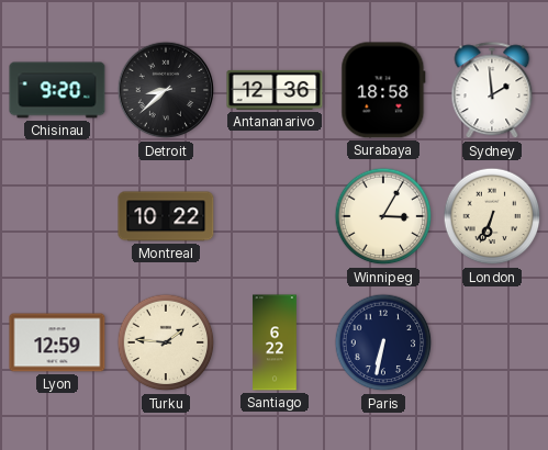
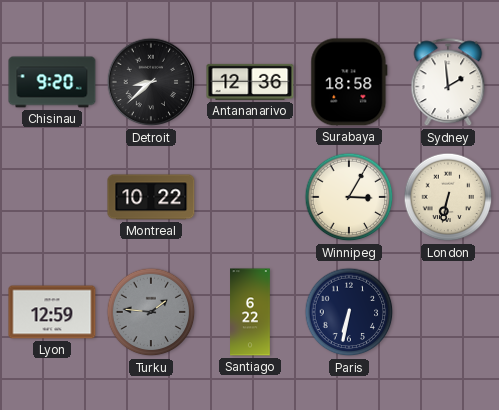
London: 6:34 -> 6:32 (448, 197)
Turku dial: cream -> grey (151, 312)
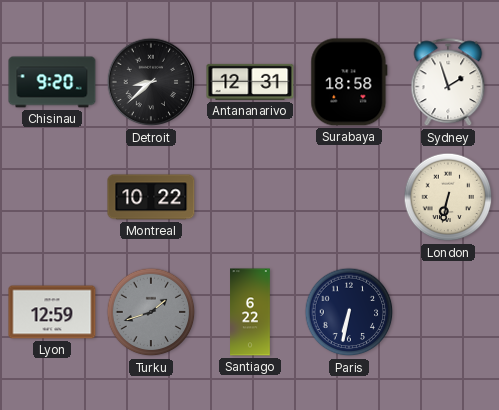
Antananarivo: 12:36 -> 12:31 (250, 82)
Sydney: 1:59 -> 1:57 (448, 83)
Winnipeg: 3:05 -> none (349, 197)
Turku: 1:46 -> 1:42 (151, 312)
